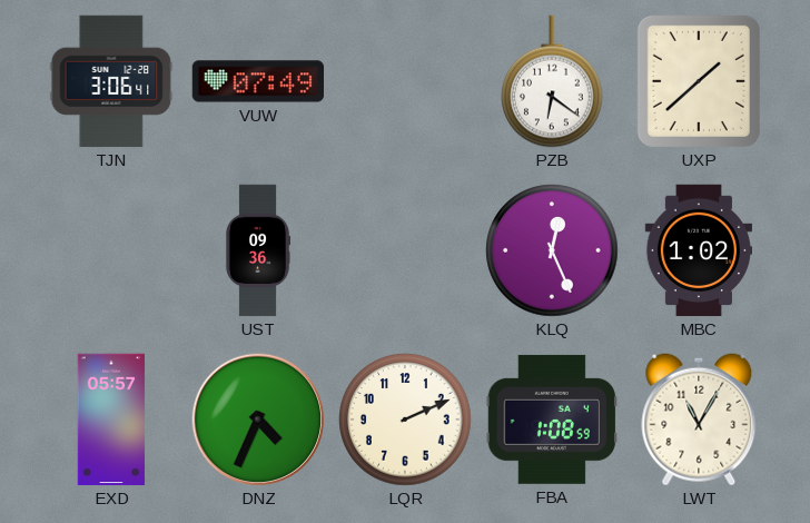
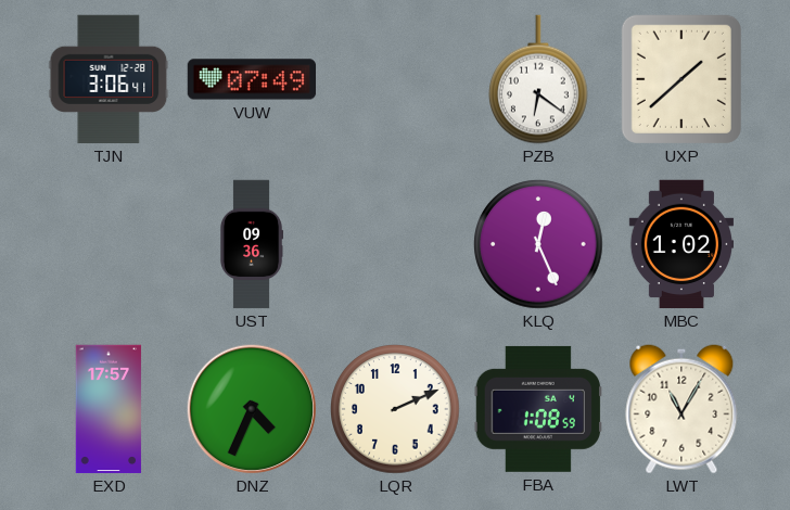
EXD: 05:57 -> 17:57 (109, 409)
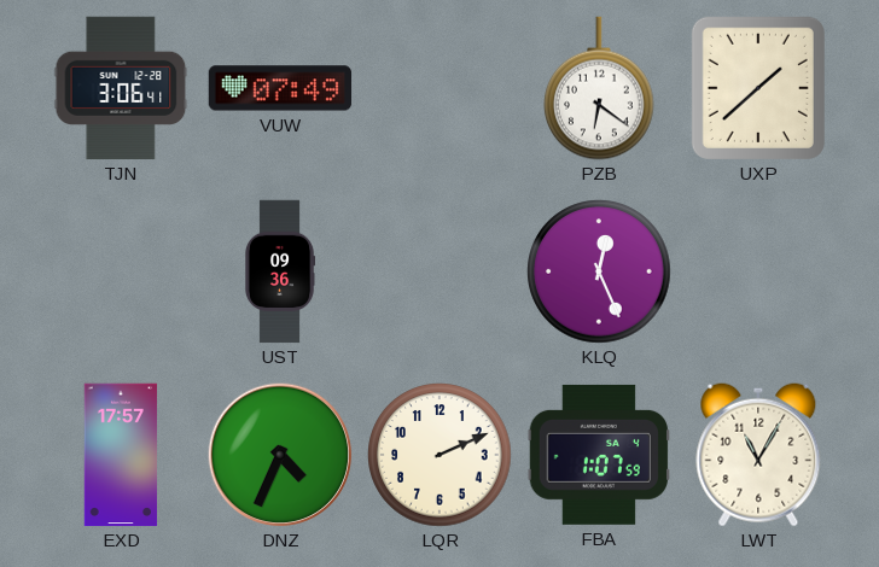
MBC: 1:02 -> none (680, 244)
FBA: 1:08 -> 1:07 (598, 455)
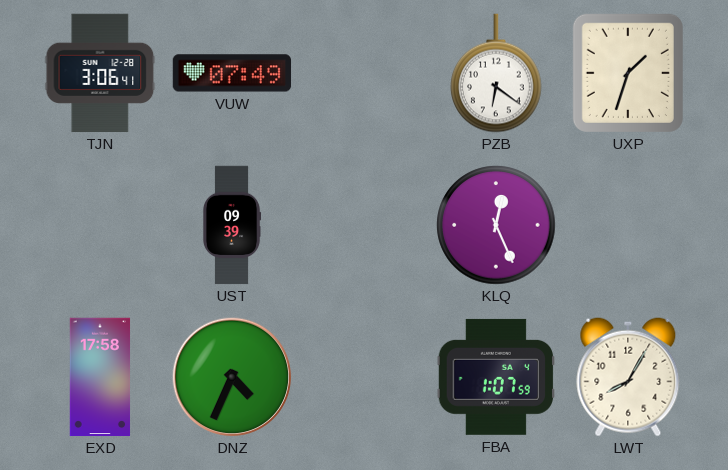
UXP: 1:38 -> 1:33 (628, 73)
UST: 09:36 -> 09:39 (232, 225)
EXD: 17:57 -> 17:58 (100, 377)
LQR: 2:11 -> none (439, 455)
LWT: 11:05 -> 8:05 (628, 377)
